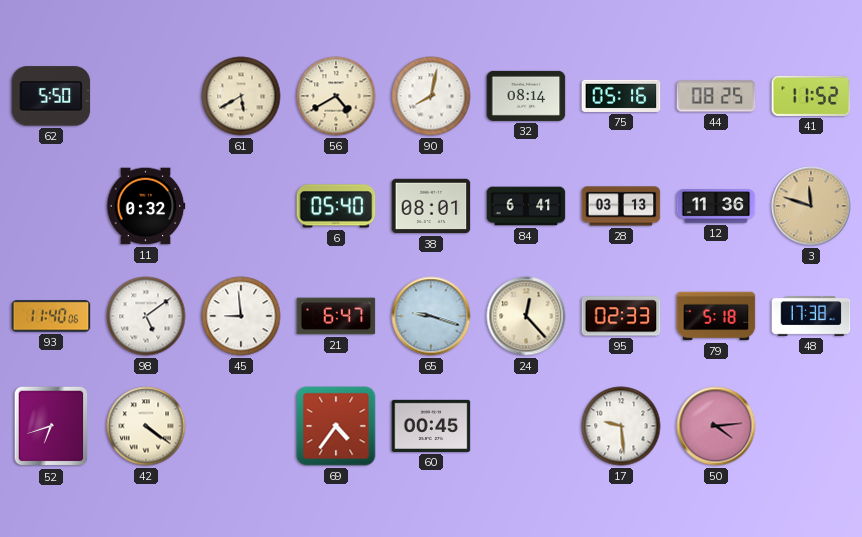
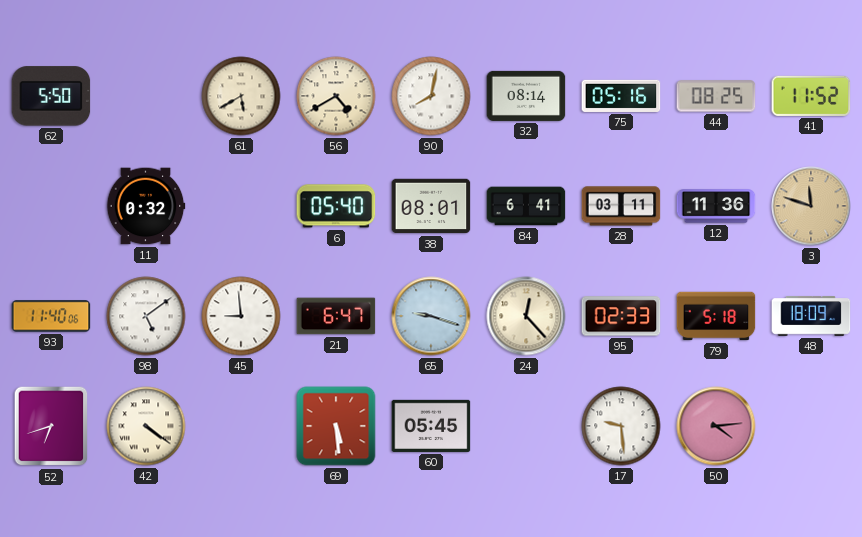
28: 03:13 -> 03:11 (621, 206)
48: 17:38 -> 18:09 (811, 316)
69: 4:36 -> 5:29 (336, 426)
60: 00:45 -> 05:45 (431, 426)
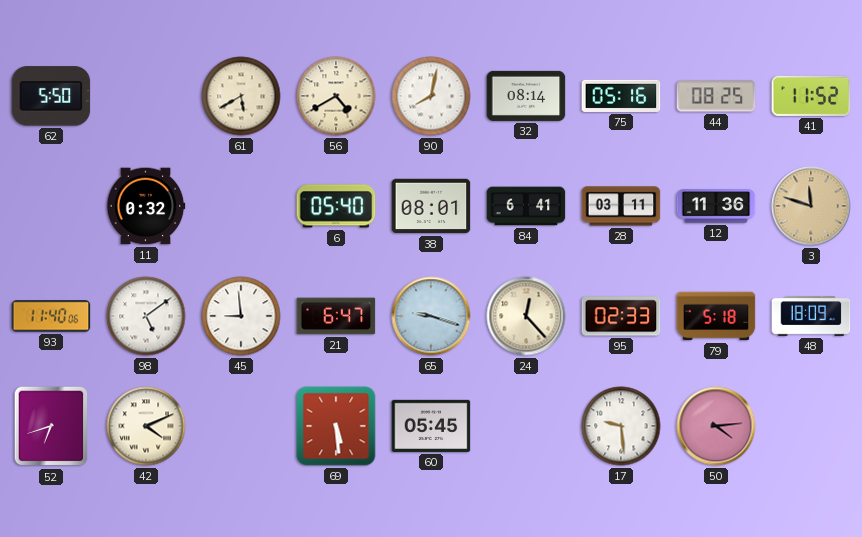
42: 4:21 -> 4:11 (146, 426)
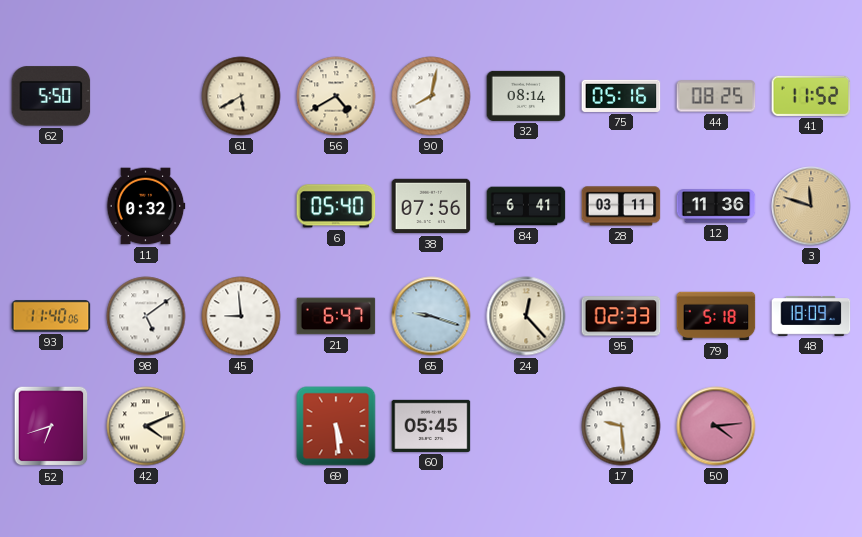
38: 08:01 -> 07:56 (431, 206)
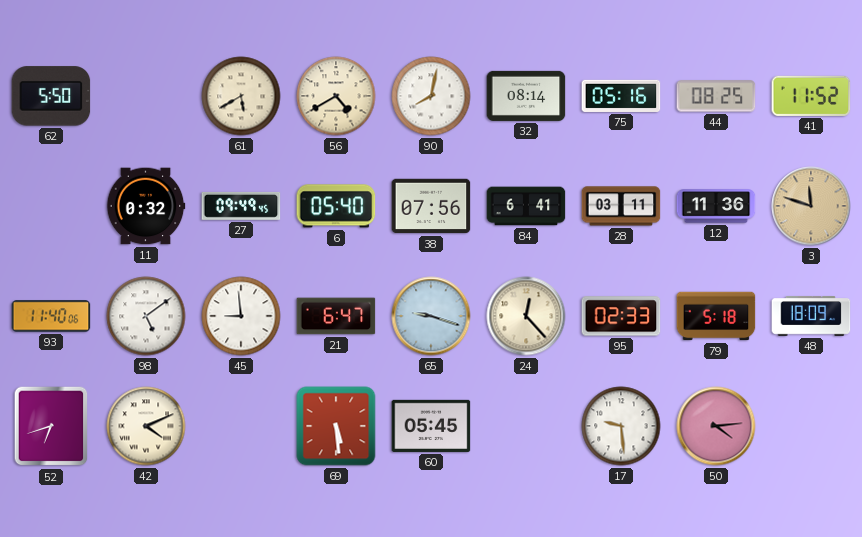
27: none -> 09:49 (241, 206)
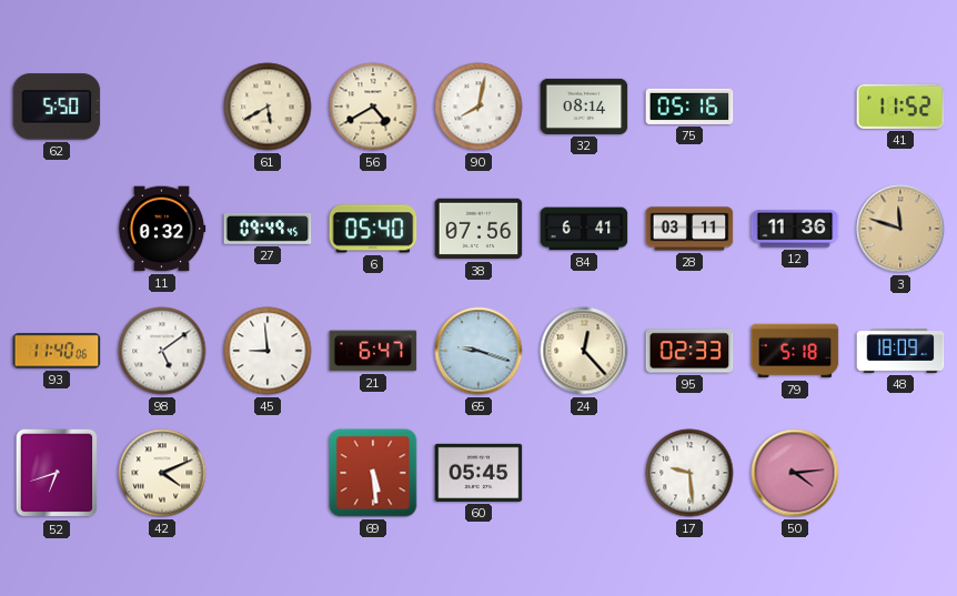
44: 08:25 -> none (716, 96)
